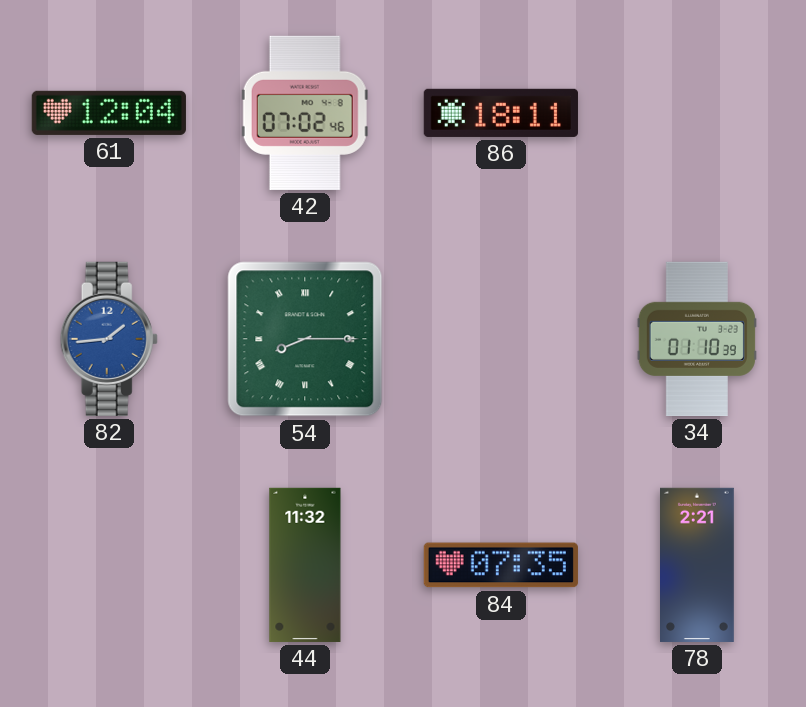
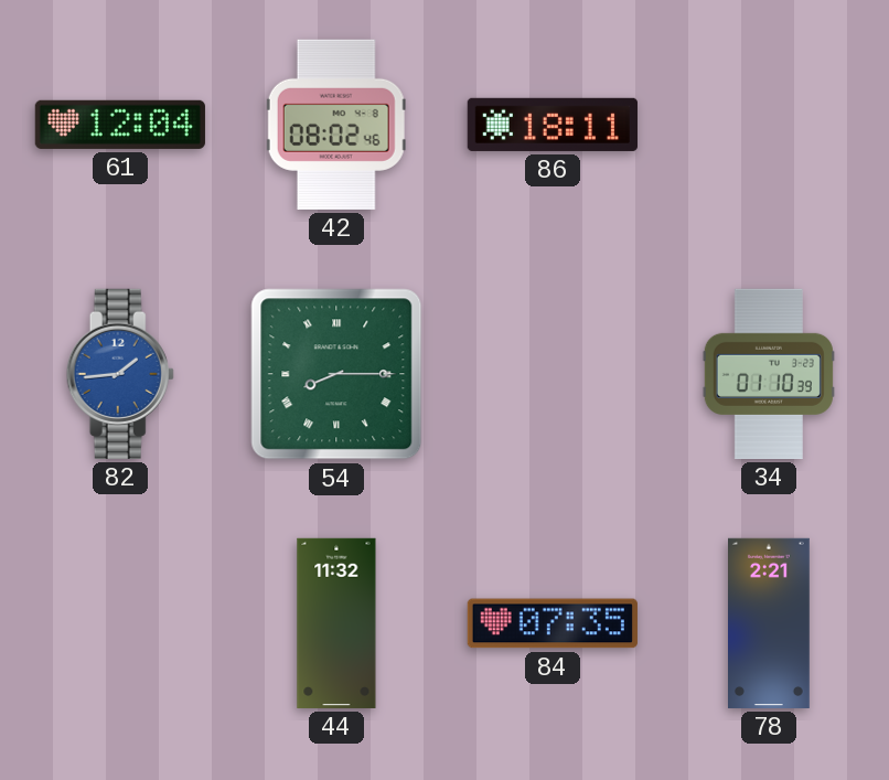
42: 07:02 -> 08:02 (336, 125)
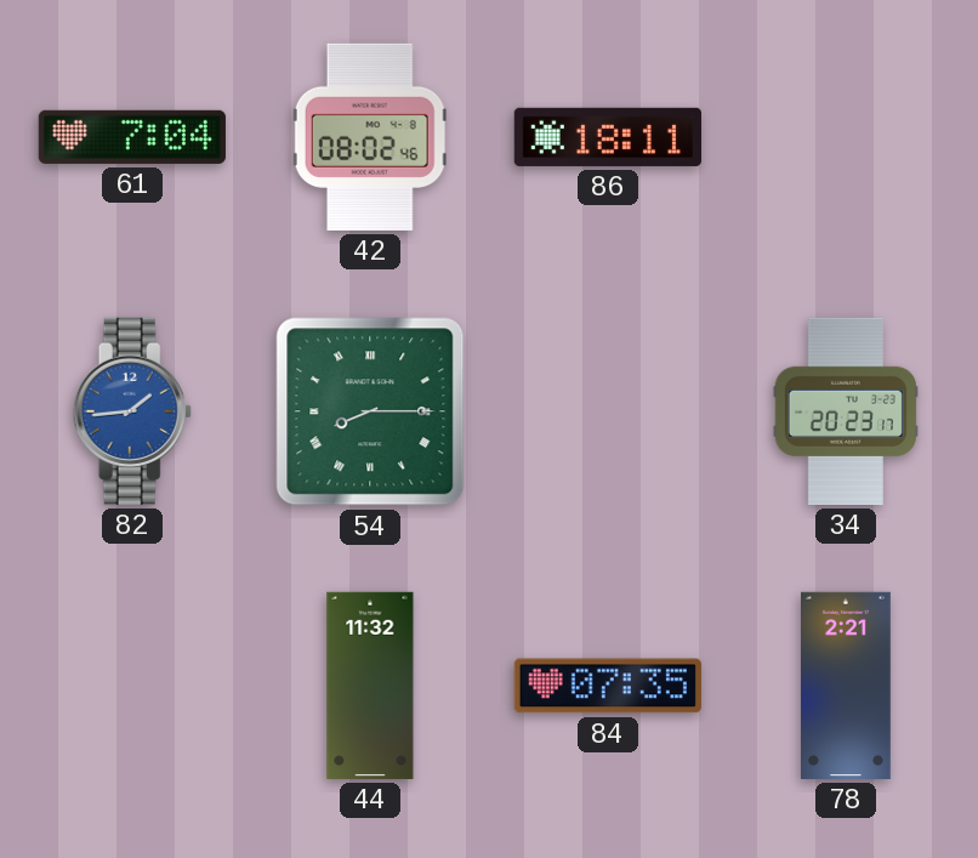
61: 12:04 -> 7:04 (132, 137)
34: 01:10 -> 20:23 (846, 411)
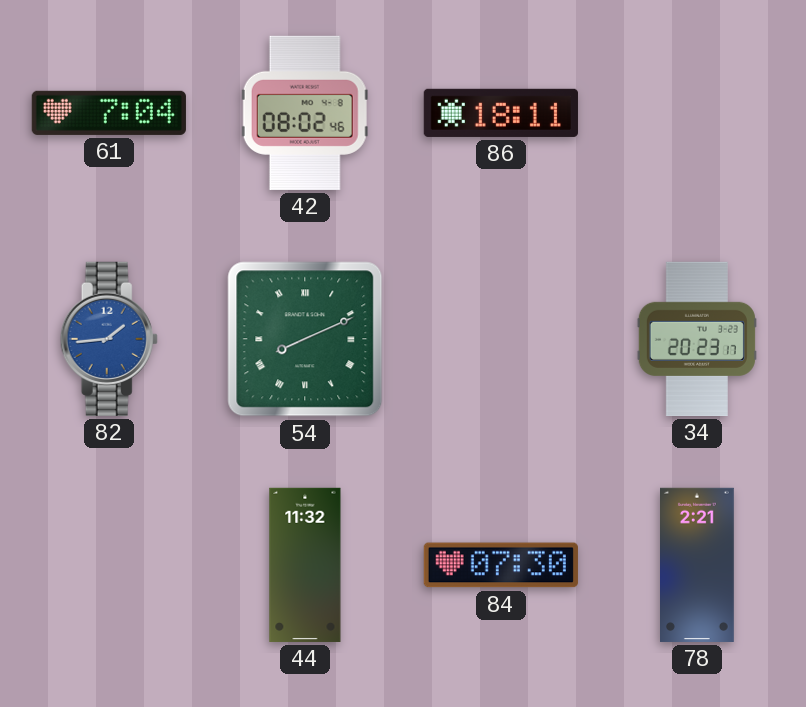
54: 8:15 -> 8:11 (305, 339)
84: 07:35 -> 07:30 (501, 565)
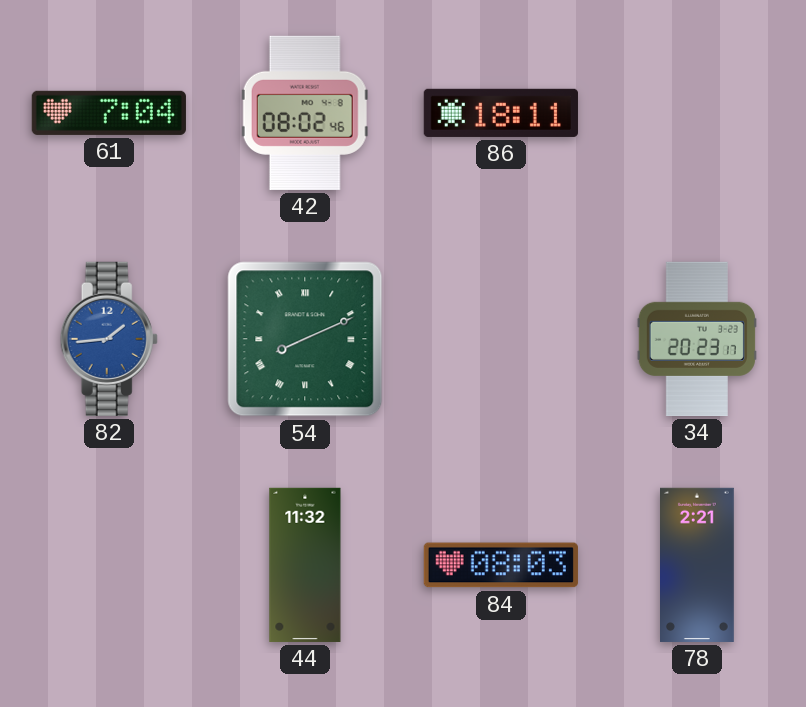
84: 07:30 -> 08:03 (501, 565)
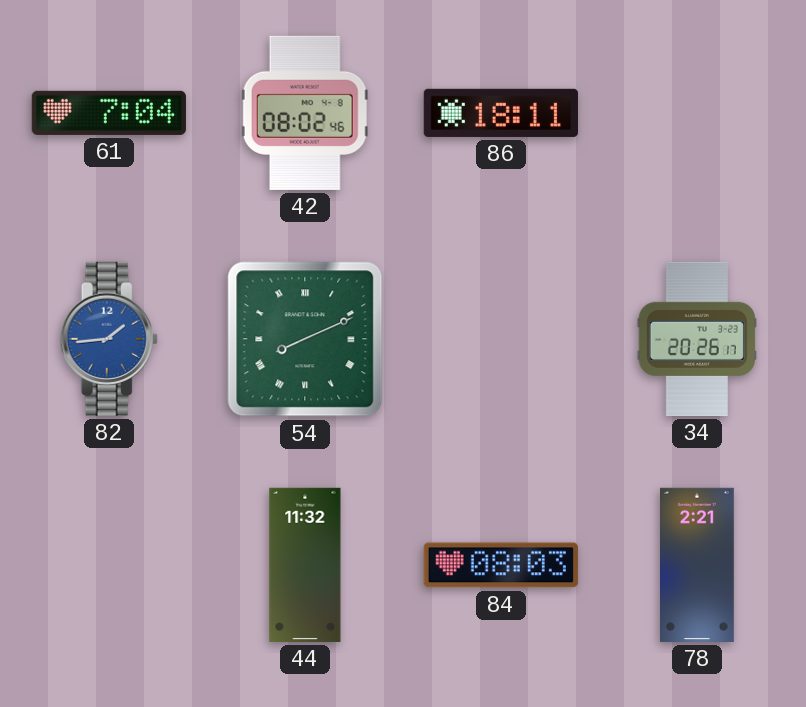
34: 20:23 -> 20:26 (697, 339)
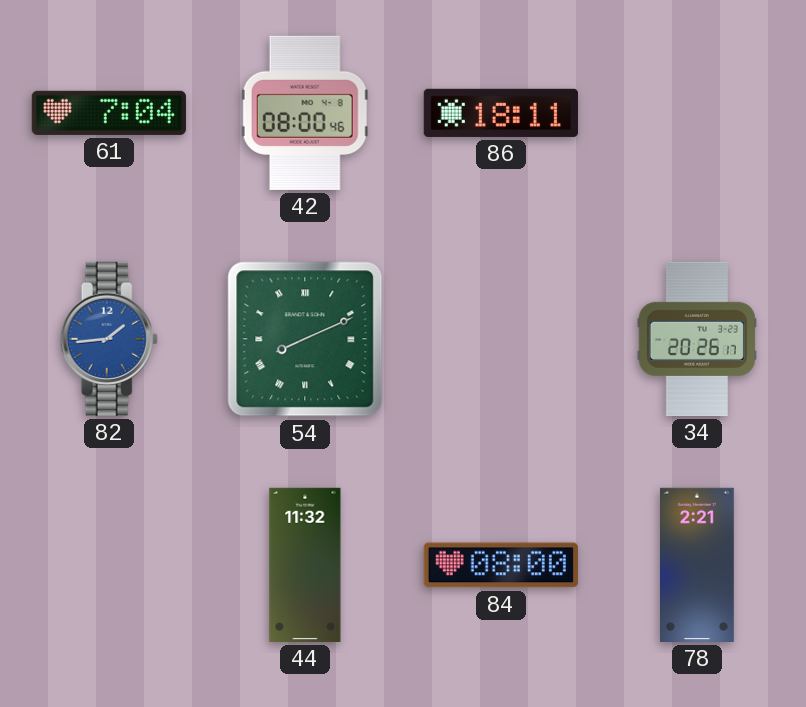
42: 08:02 -> 08:00 (305, 113)
84: 08:03 -> 08:00 (501, 565)
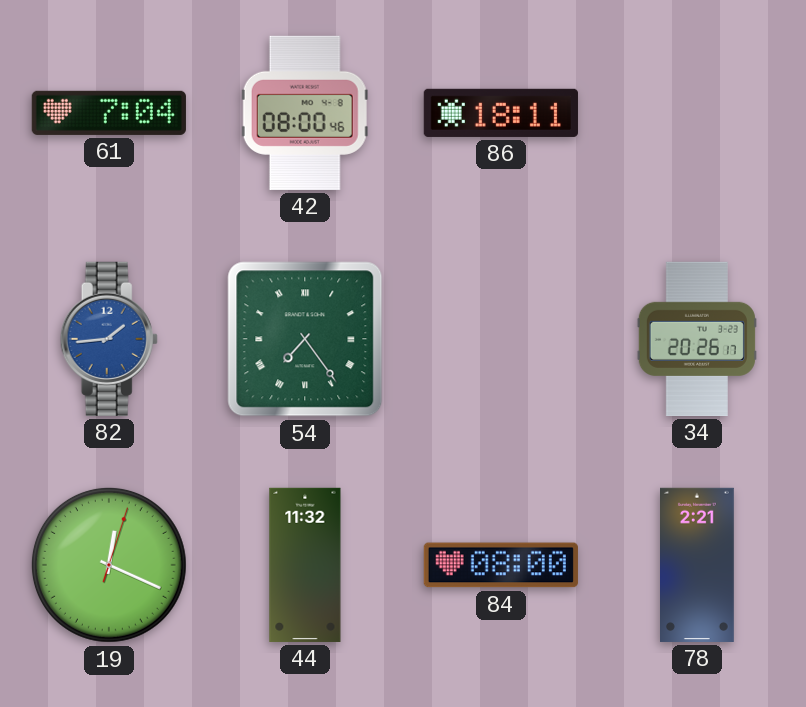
54: 8:11 -> 7:24 (305, 339)
19: none -> 12:19 (109, 565)
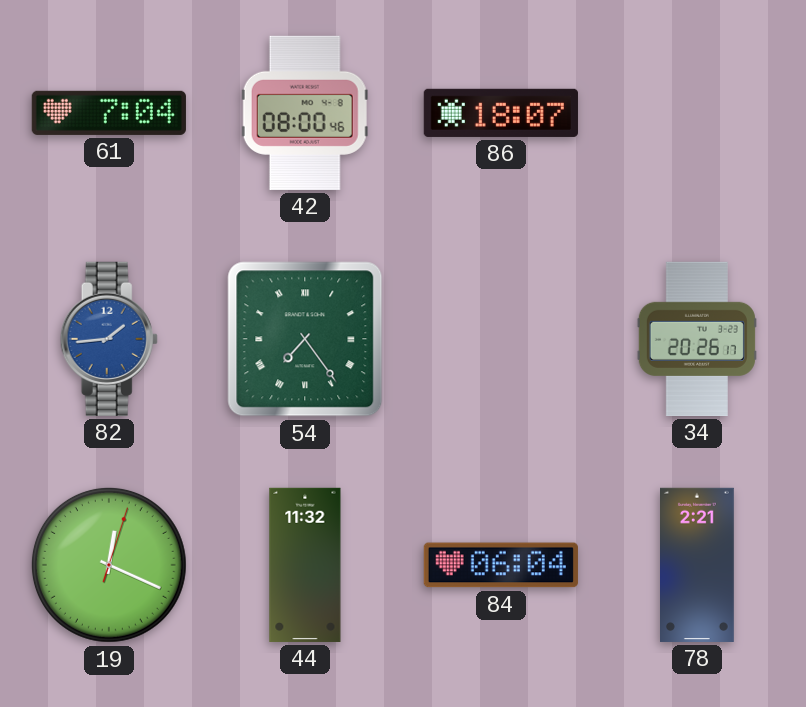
86: 18:11 -> 18:07 (501, 113)
84: 08:00 -> 06:04 (501, 565)
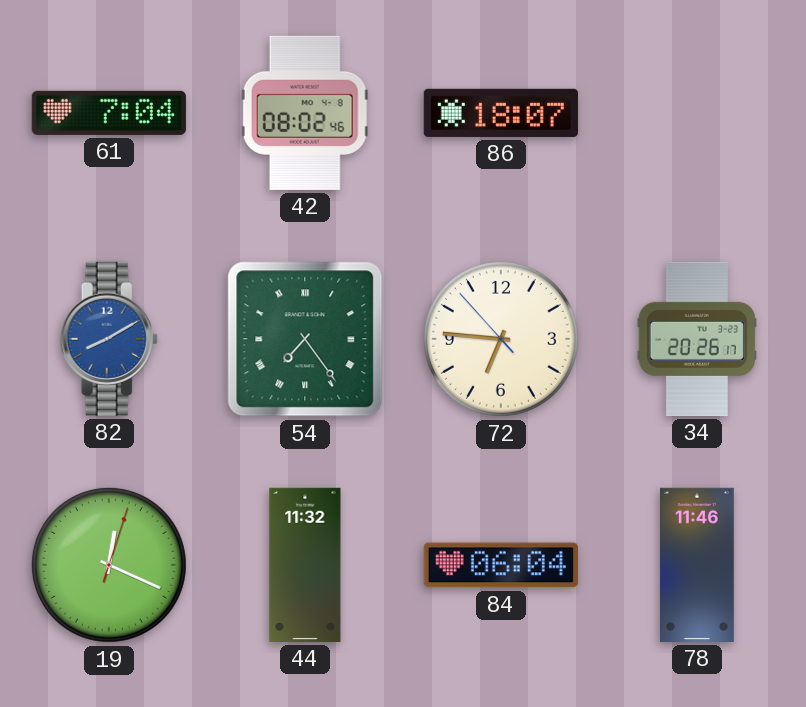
42: 08:00 -> 08:02 (305, 113)
82: 1:44 -> 8:10 (109, 339)
72: none -> 6:45 (501, 339)
78: 2:21 -> 11:46 (698, 565)
